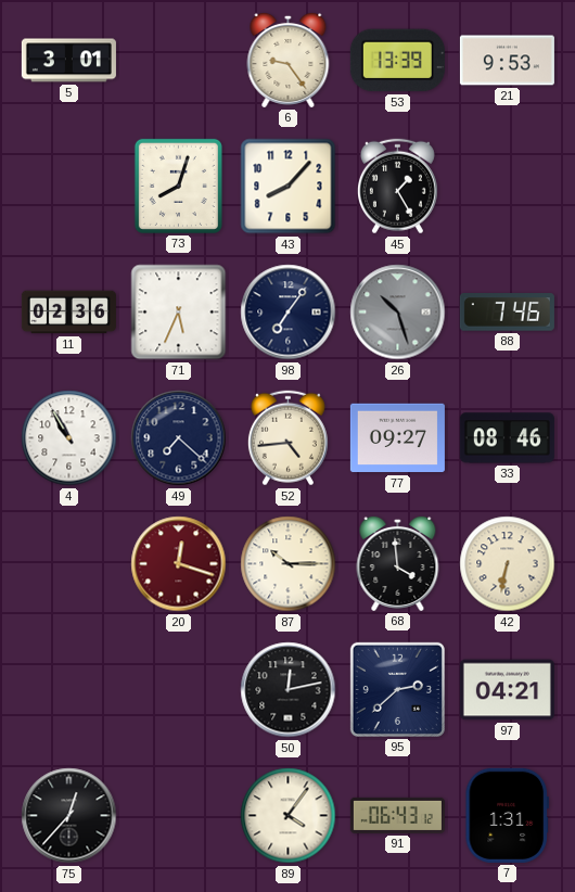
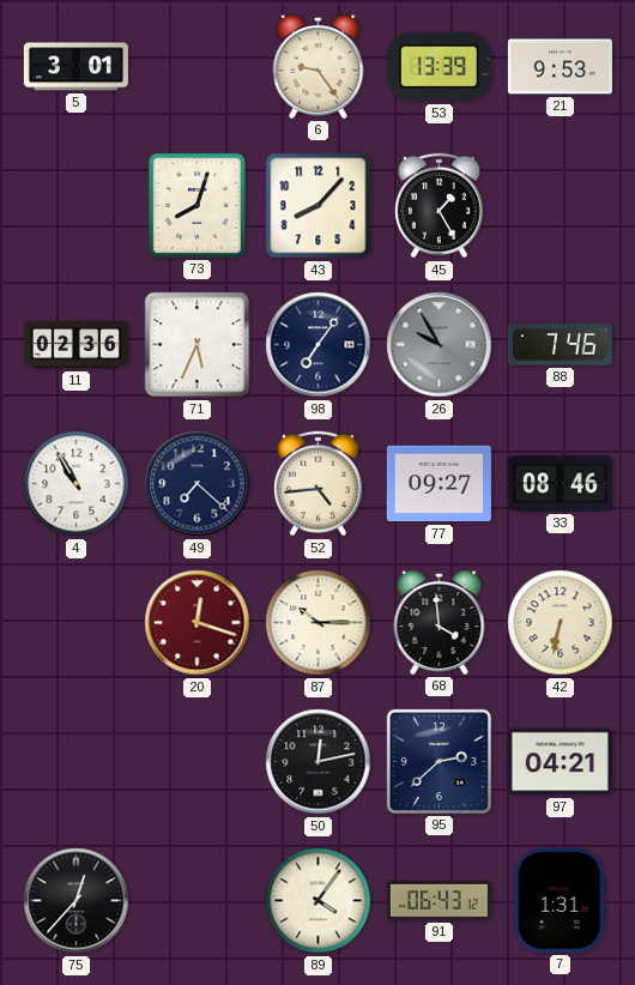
26: 10:27 -> 9:55 (440, 345)
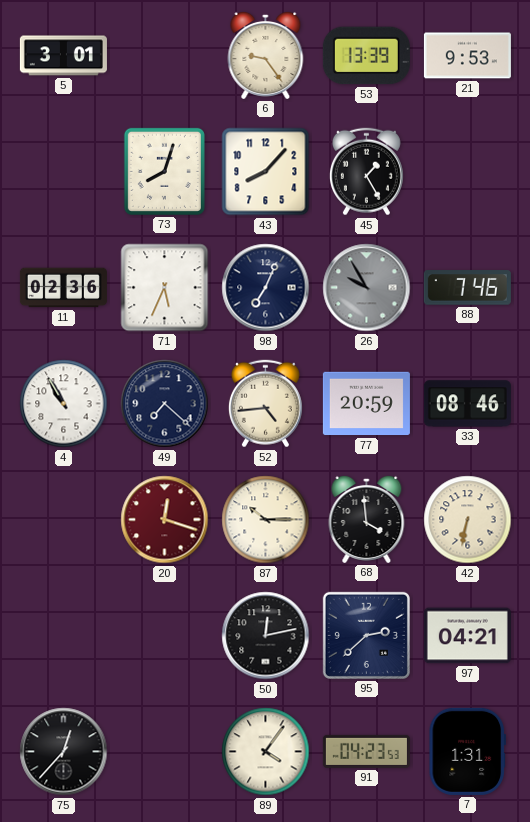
98: 7:06 -> 7:04 (266, 288)
77: 09:27 -> 20:59 (366, 404)
91: 06:43 -> 04:23 (366, 751)
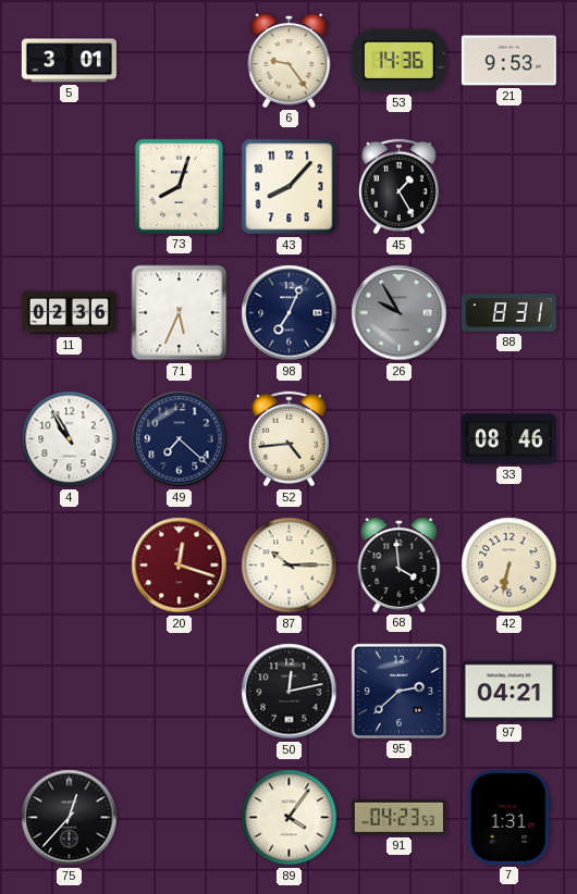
53: 13:39 -> 14:36 (398, 61)
88: 7:46 -> 8:31 (508, 313)
77: 20:59 -> none (366, 404)
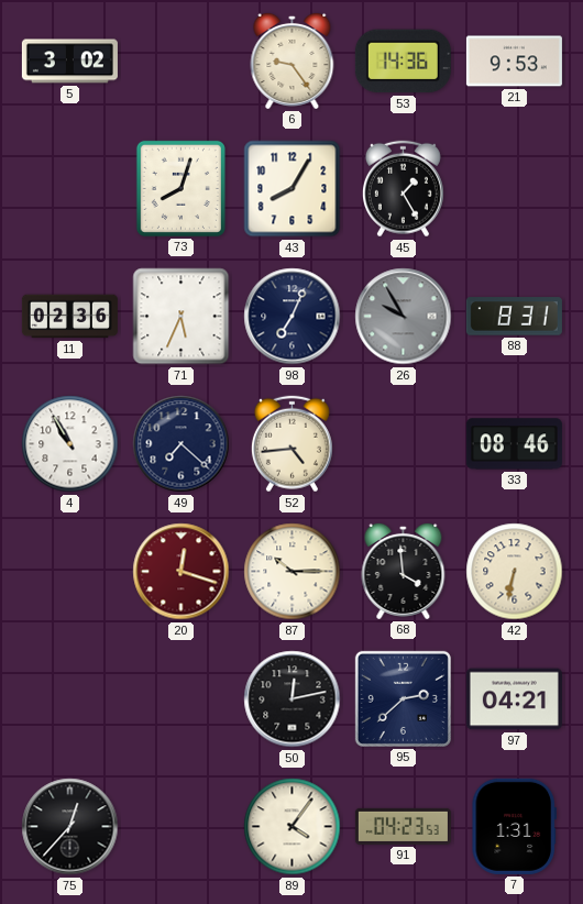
5: 3:01 -> 3:02 (69, 62)
43: 8:07 -> 8:05 (293, 189)
